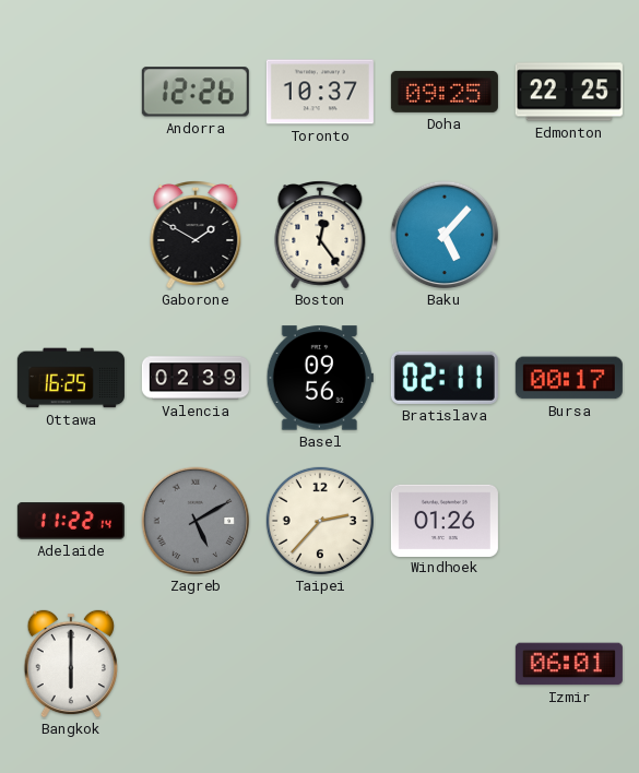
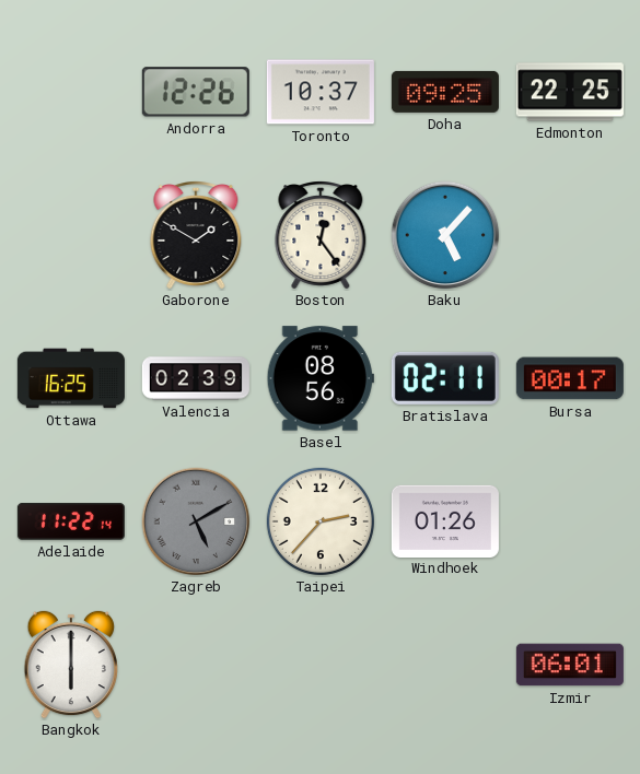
Basel: 09:56 -> 08:56 (321, 378)
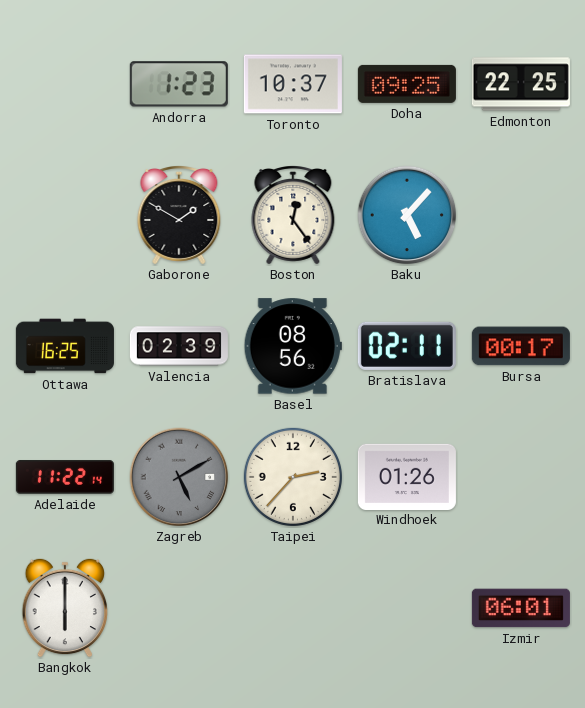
Andorra: 12:26 -> 1:23 (179, 84)
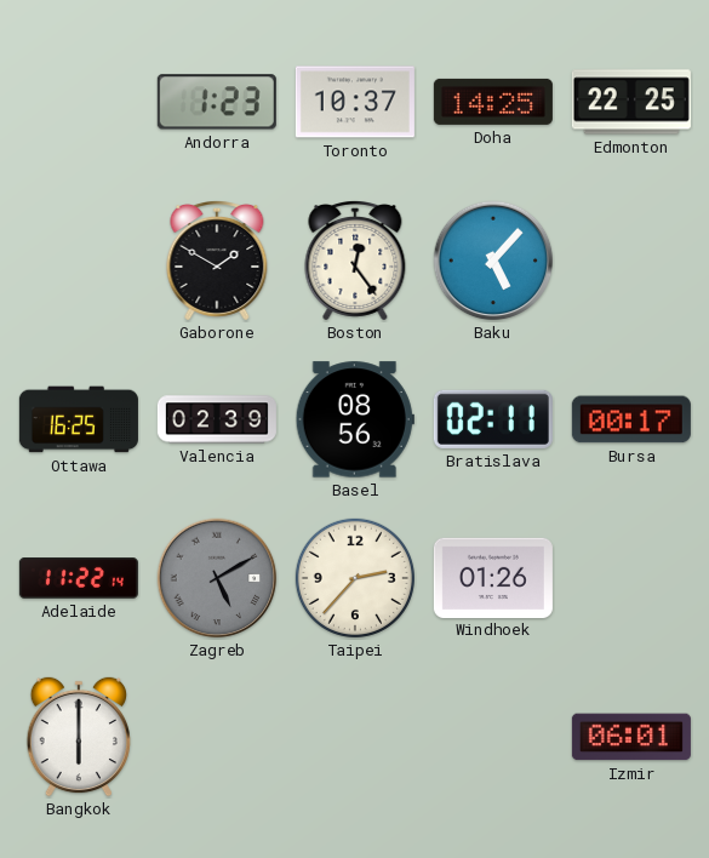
Doha: 09:25 -> 14:25 (493, 102)
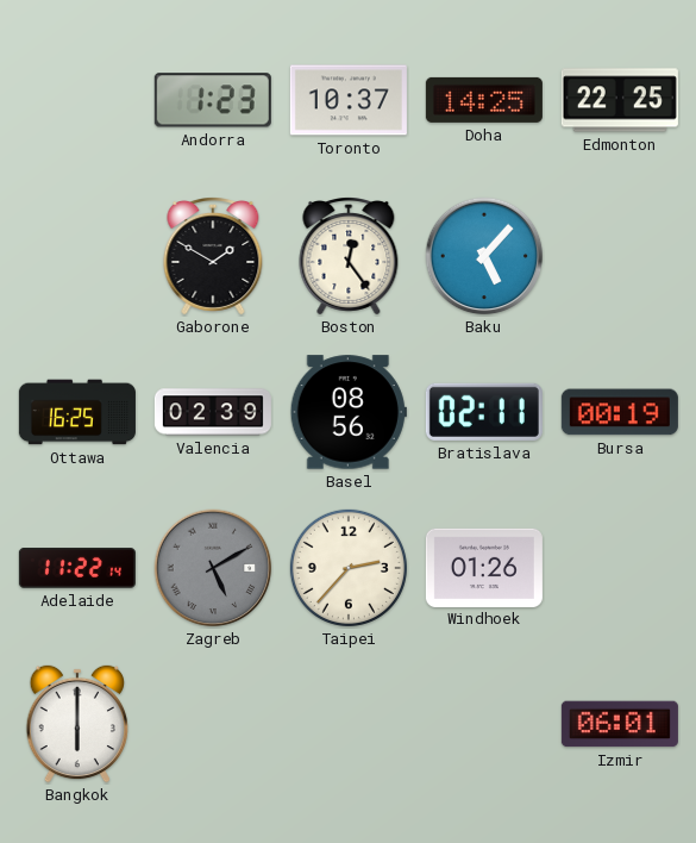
Bursa: 00:17 -> 00:19 (620, 412)
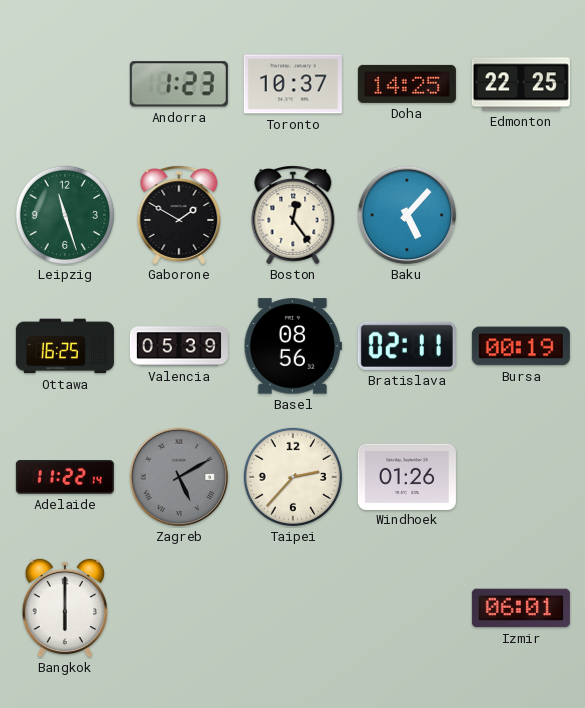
Leipzig: none -> 11:27 (65, 215)
Valencia: 02:39 -> 05:39 (179, 346)
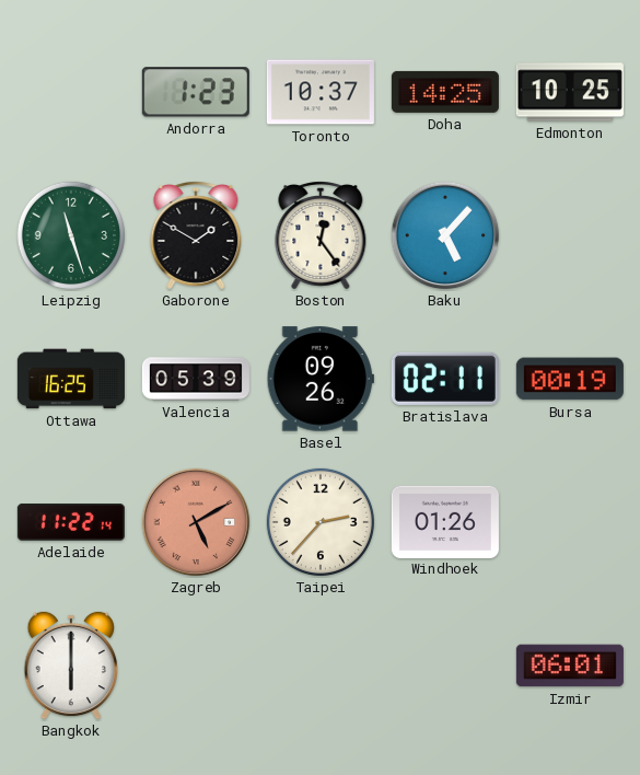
Edmonton: 22:25 -> 10:25 (570, 92)
Basel: 08:56 -> 09:26 (321, 379)
Zagreb dial: grey -> salmon (196, 522)
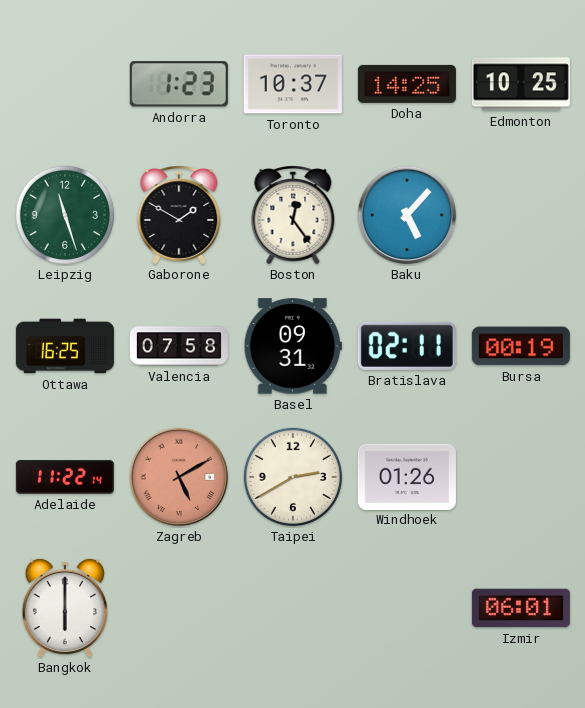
Valencia: 05:39 -> 07:58 (179, 346)
Basel: 09:26 -> 09:31 (293, 346)
Taipei: 2:37 -> 2:40 (293, 477)
